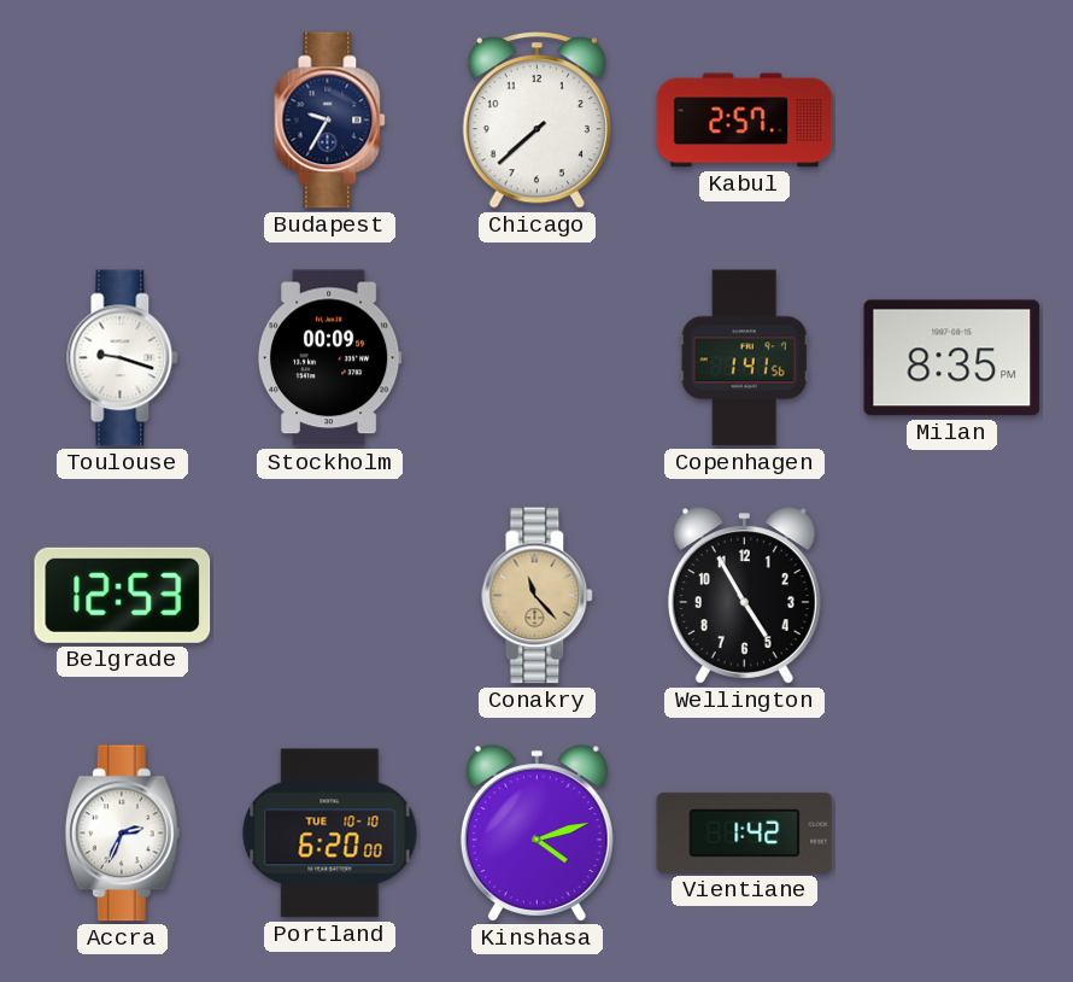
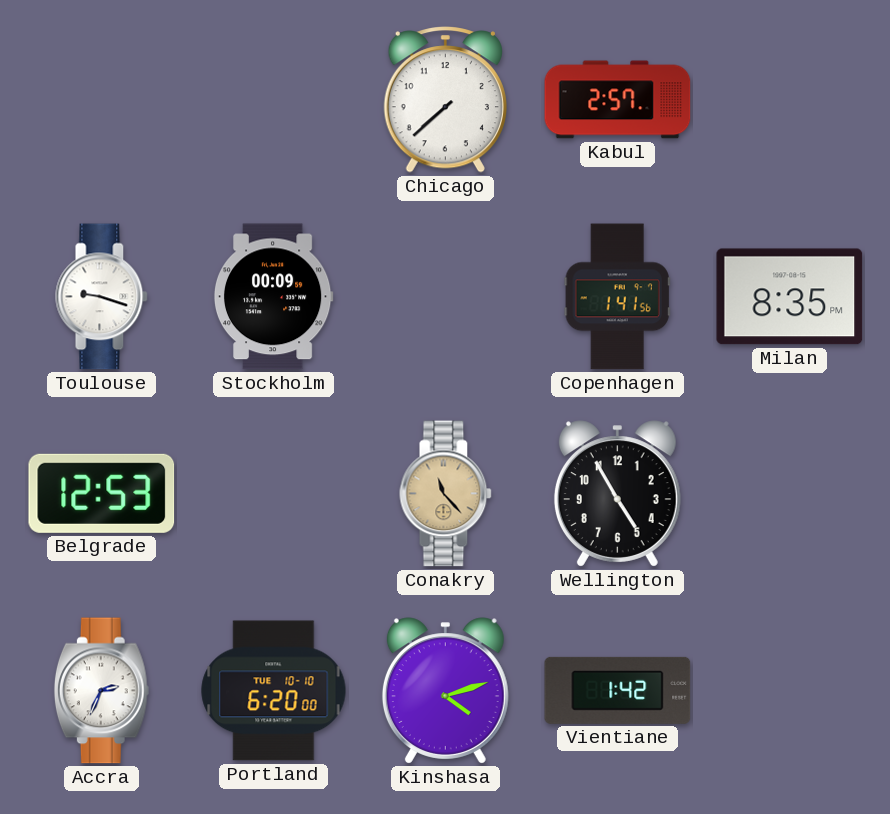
Budapest: 9:35 -> none (330, 121)
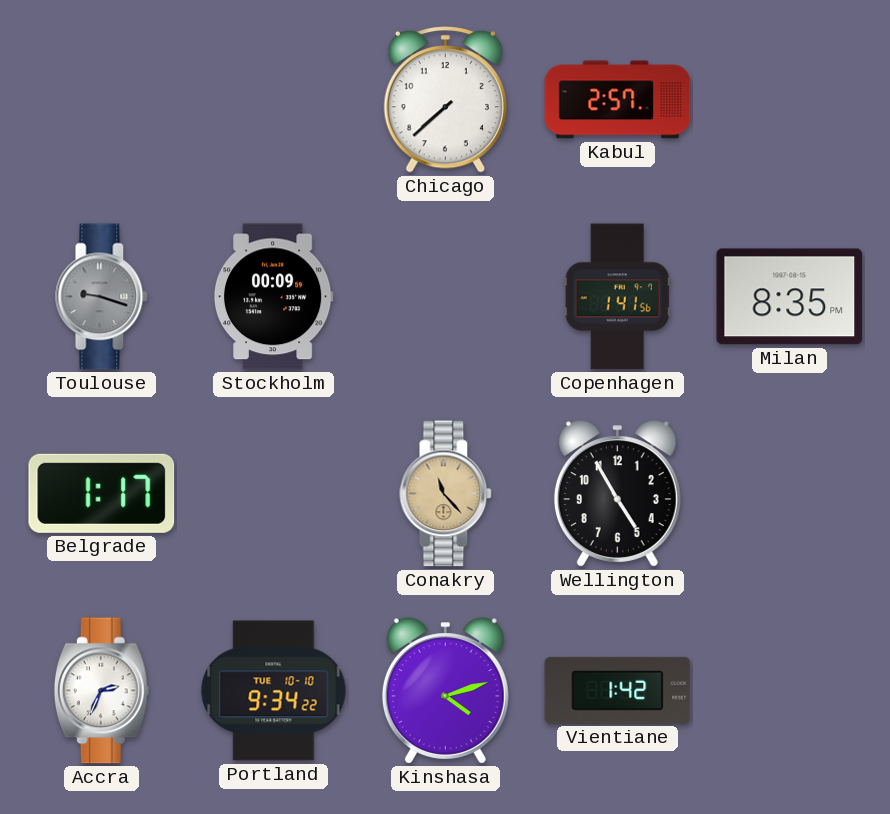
Toulouse dial: white -> grey (102, 297)
Belgrade: 12:53 -> 1:17 (102, 493)
Portland: 6:20 -> 9:34 (274, 691)
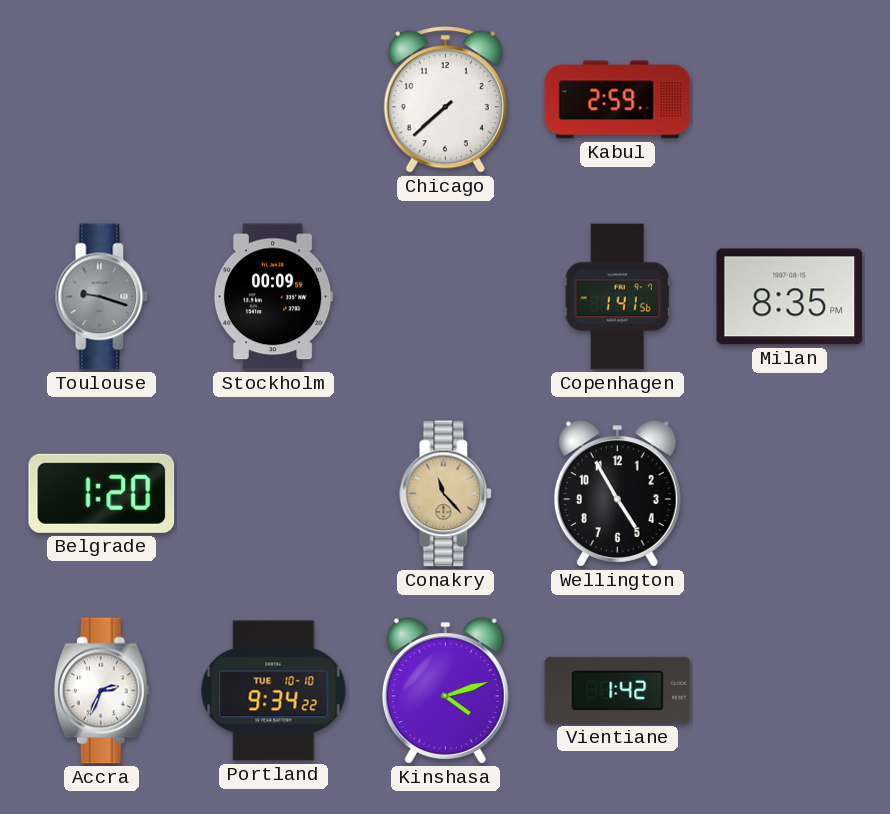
Kabul: 2:57 -> 2:59 (618, 100)
Belgrade: 1:17 -> 1:20 (102, 493)
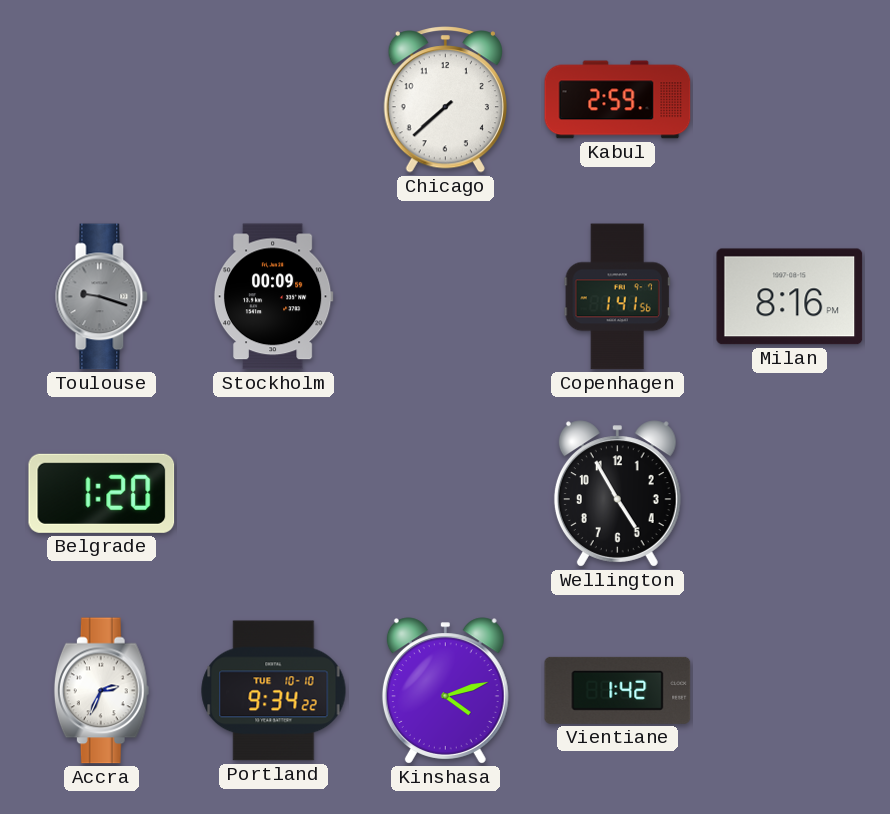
Milan: 8:35 -> 8:16 (790, 297)
Conakry: 11:23 -> none (446, 494)
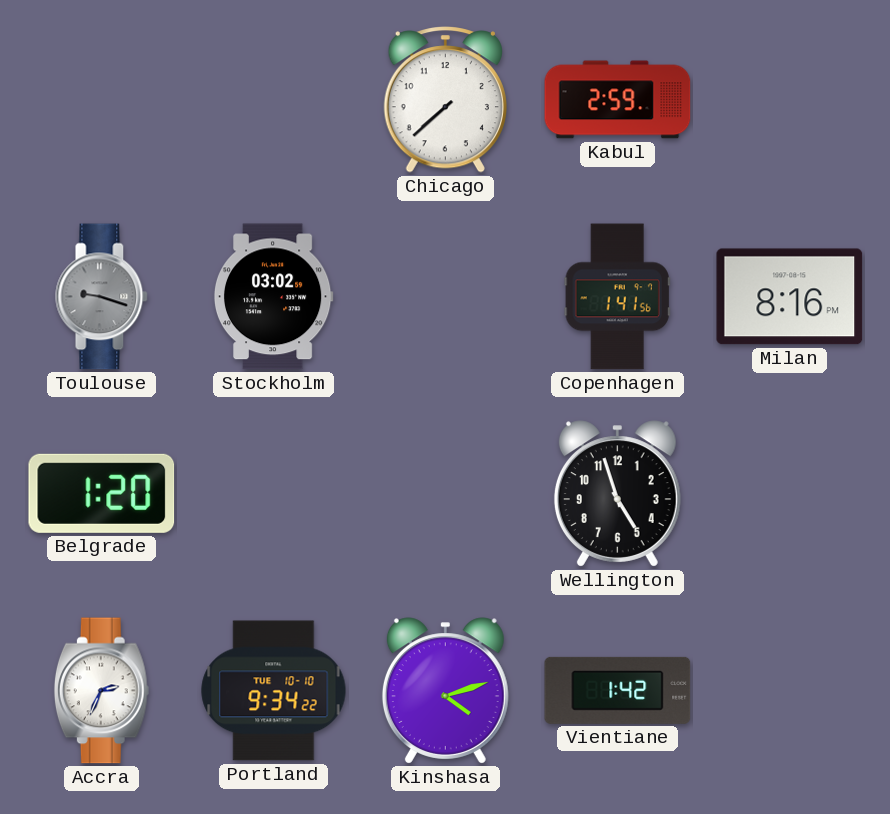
Stockholm: 00:09 -> 03:02 (273, 297)
Wellington: 4:55 -> 4:57 (617, 494)
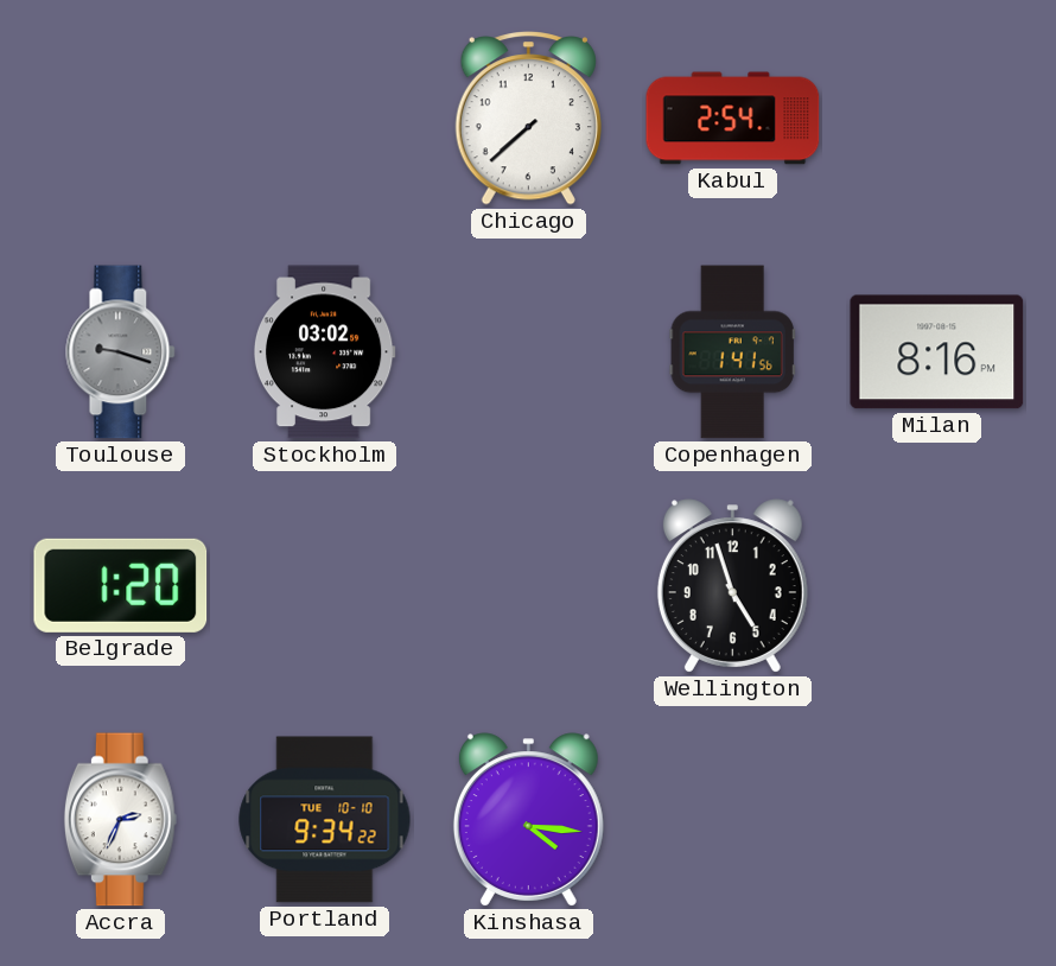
Kabul: 2:59 -> 2:54 (733, 119)
Kinshasa: 4:12 -> 4:16 (528, 820)
Vientiane: 1:42 -> none (618, 690)
